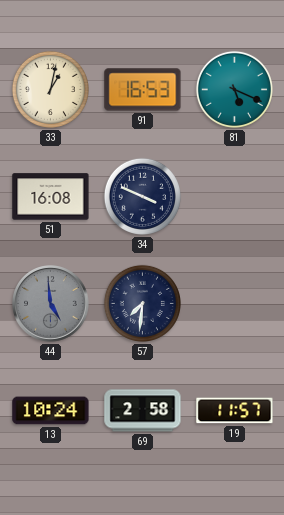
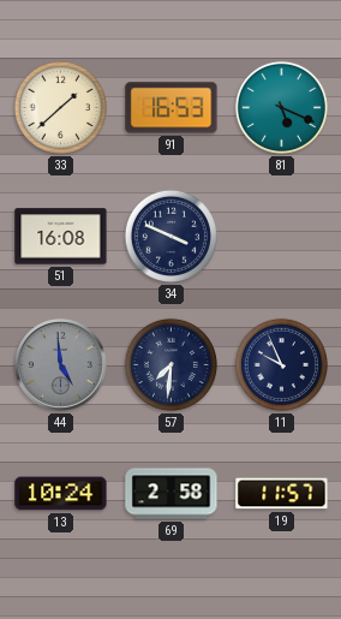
33: 1:02 -> 1:38 (60, 107)
11: none -> 9:56 (281, 364)
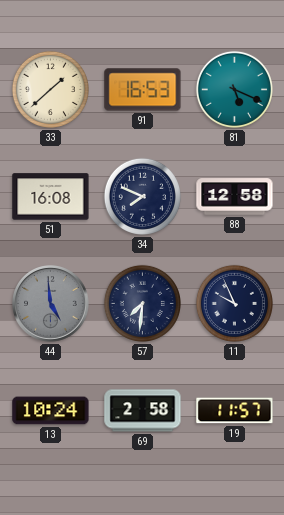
34: 3:49 -> 7:49 (142, 196)
88: none -> 12:58 (235, 197)
